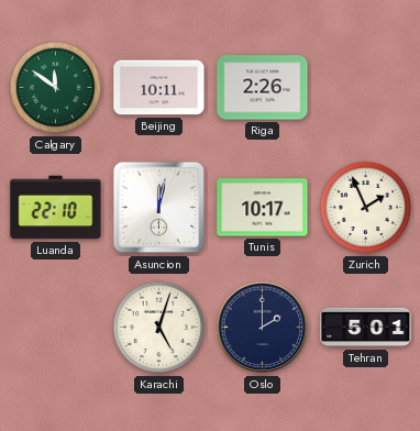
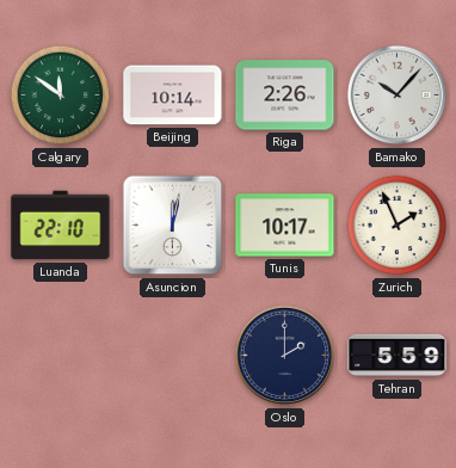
Beijing: 10:11 -> 10:14 (173, 96)
Bamako: none -> 10:07 (398, 96)
Karachi: 5:03 -> none (159, 328)
Tehran: 5:01 -> 5:59 (398, 356)
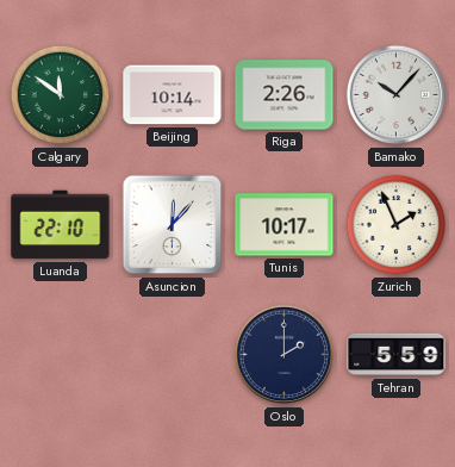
Asuncion: 12:02 -> 12:07 (173, 225)
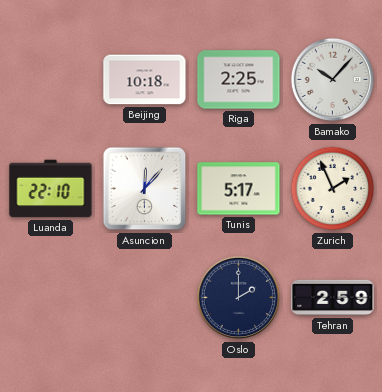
Calgary: 11:51 -> none (61, 95)
Beijing: 10:14 -> 10:18 (145, 80)
Riga: 2:26 -> 2:25 (239, 80)
Tunis: 10:17 -> 5:17 (239, 189)
Tehran: 5:59 -> 2:59 (333, 298)
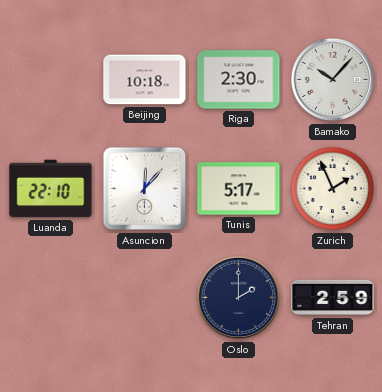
Riga: 2:25 -> 2:30 (239, 80)
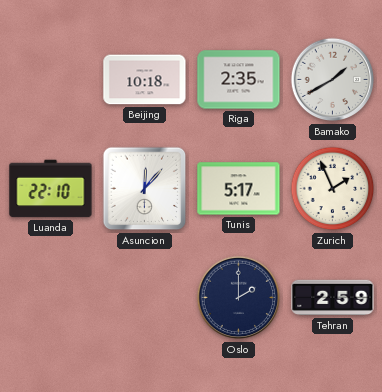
Riga: 2:30 -> 2:35 (239, 80)
Bamako: 10:07 -> 1:40 (333, 80)
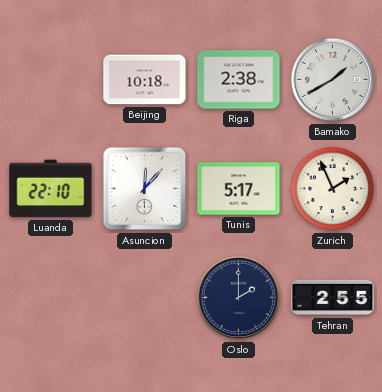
Riga: 2:35 -> 2:38 (239, 80)
Tehran: 2:59 -> 2:55 (333, 298)
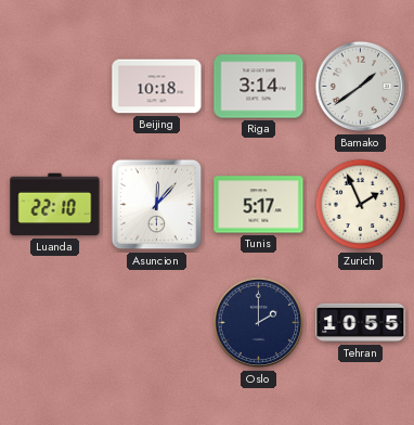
Riga: 2:38 -> 3:14 (259, 87)
Bamako: 1:40 -> 1:39 (361, 87)
Tehran: 2:55 -> 10:55 (361, 323)
